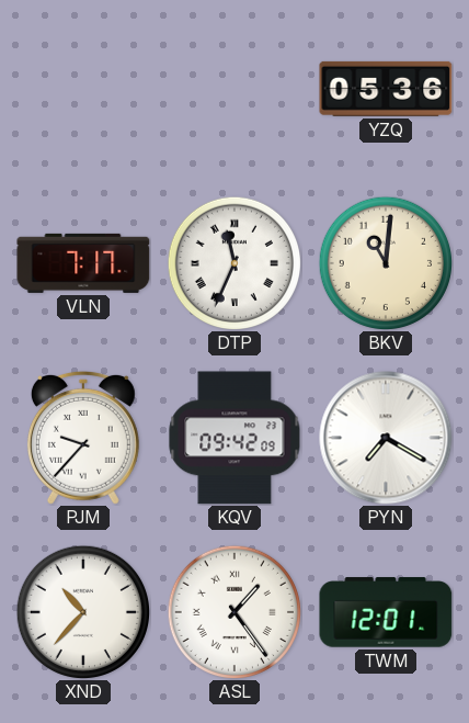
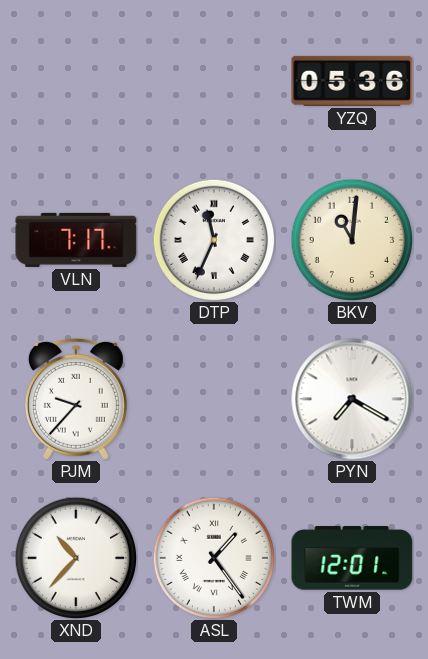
KQV: 09:42 -> none (234, 438)
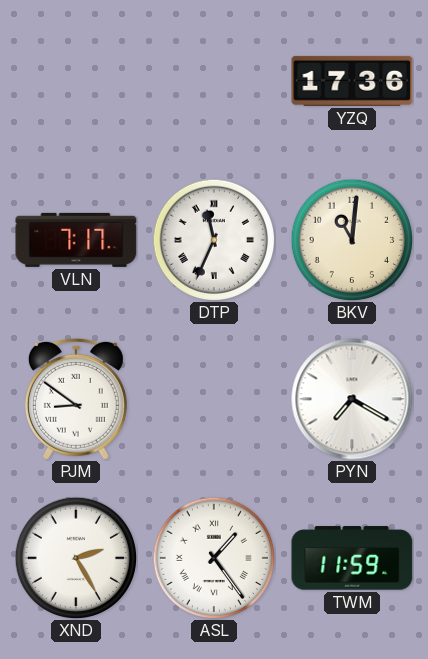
YZQ: 05:36 -> 17:36 (352, 81)
PJM: 9:37 -> 8:51 (76, 399)
XND: 10:37 -> 2:25 (75, 557)
TWM: 12:01 -> 11:59 (352, 558)
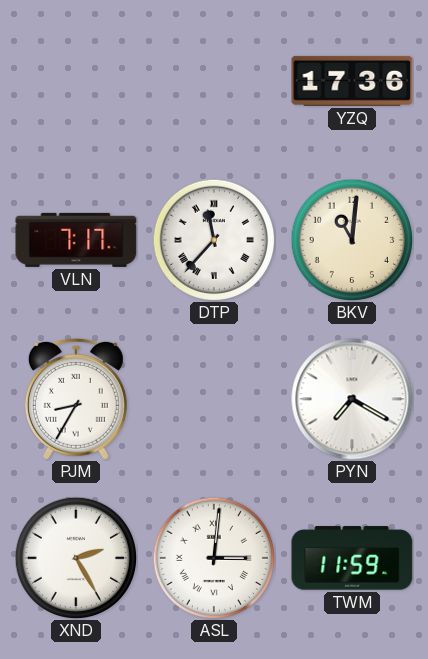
DTP: 11:34 -> 11:37 (213, 239)
PJM: 8:51 -> 8:35 (76, 399)
ASL: 1:24 -> 3:01 (213, 557)
